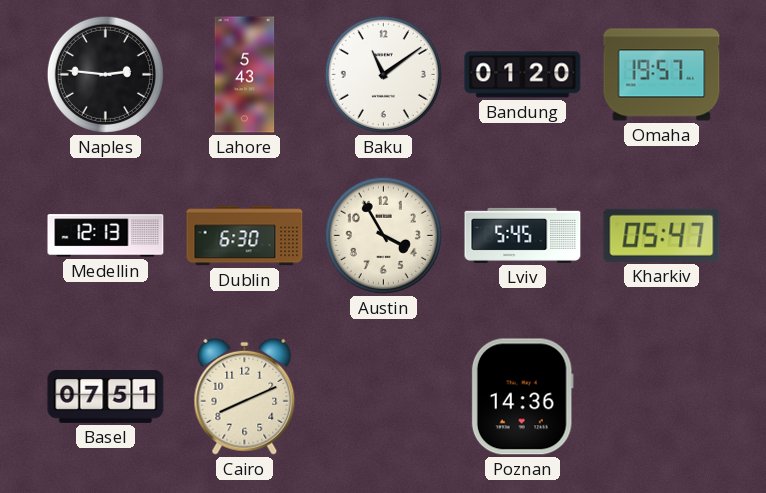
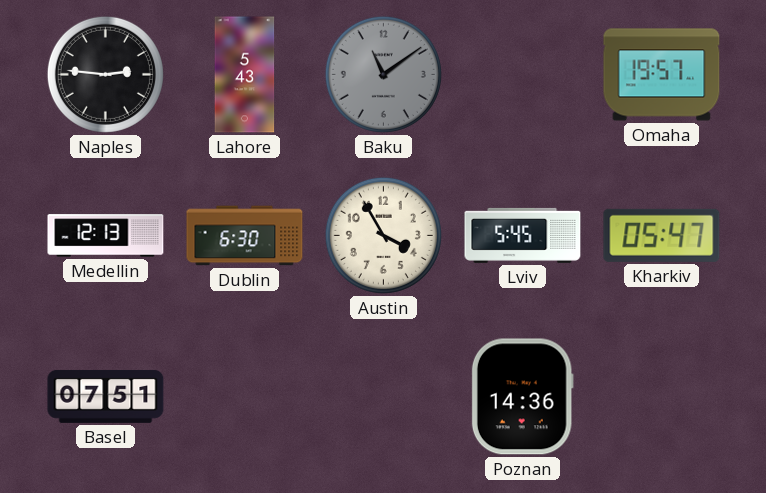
Baku dial: white -> grey (383, 74)
Bandung: 01:20 -> none (523, 75)
Cairo: 8:11 -> none (245, 396)
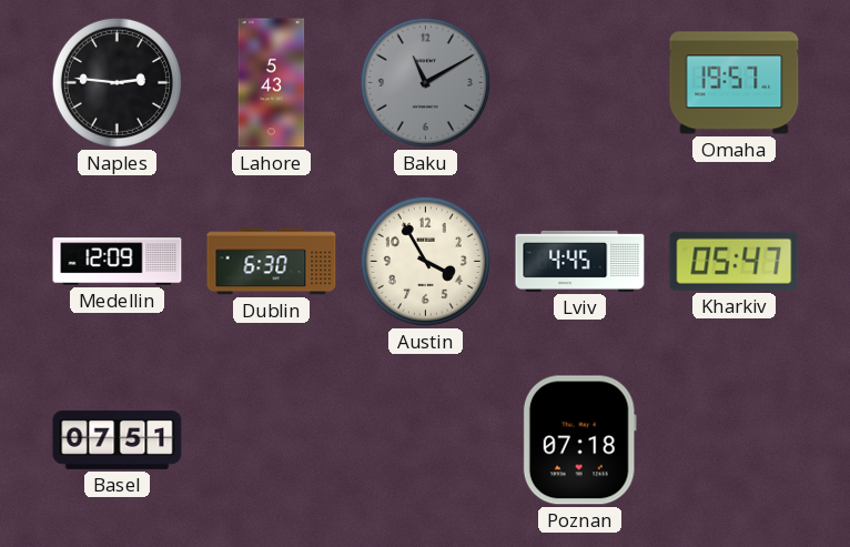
Baku: 11:09 -> 11:10 (425, 82)
Medellin: 12:13 -> 12:09 (118, 262)
Lviv: 5:45 -> 4:45 (580, 261)
Poznan: 14:36 -> 07:18 (579, 440)
